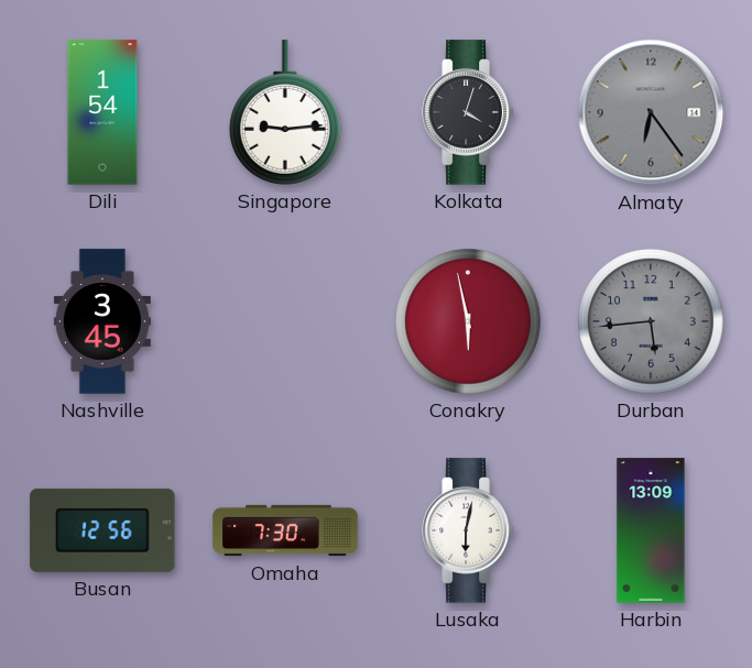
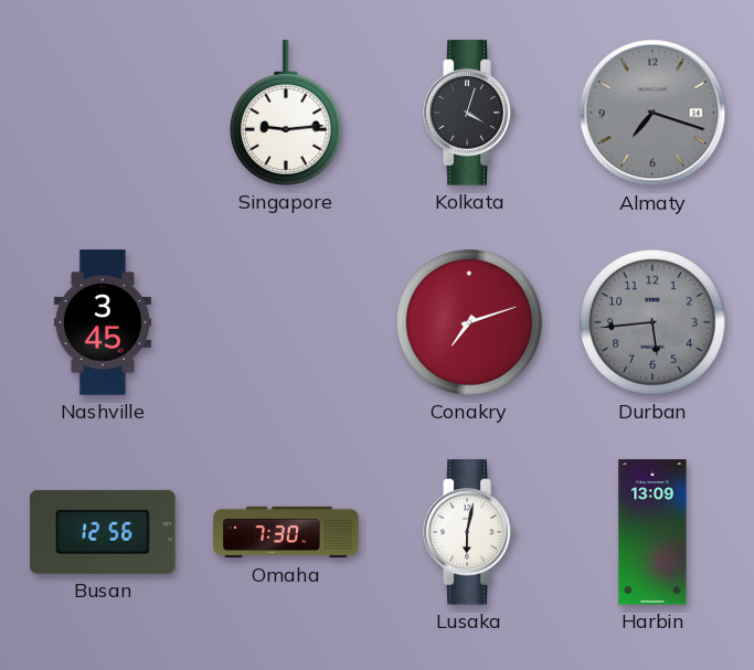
Dili: 1:54 -> none (102, 112)
Almaty: 6:24 -> 7:18 (652, 113)
Conakry: 5:58 -> 7:12 (470, 323)
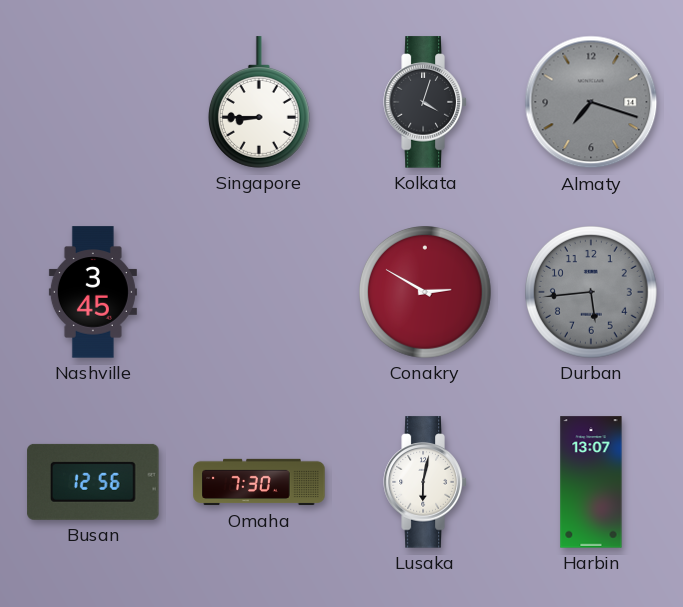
Singapore: 9:14 -> 8:45 (259, 102)
Conakry: 7:12 -> 2:50 (426, 293)
Harbin: 13:09 -> 13:07 (591, 482)
